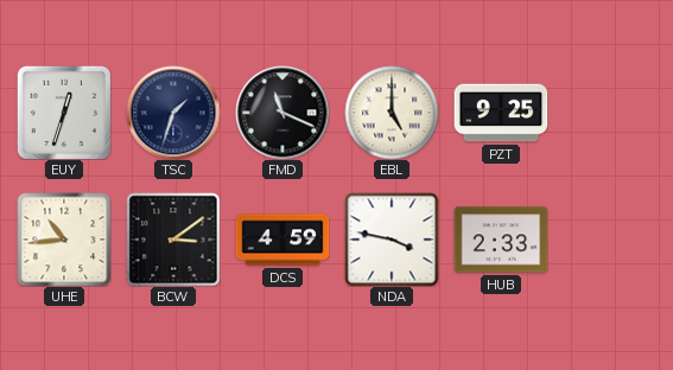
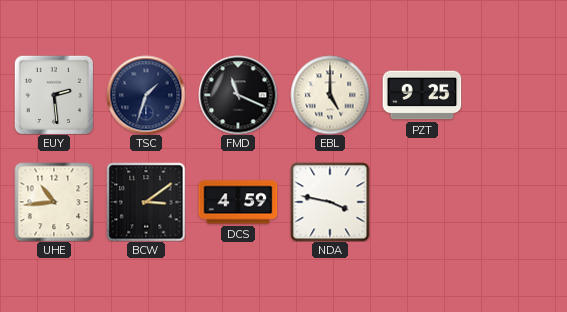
EUY: 12:33 -> 2:29 (54, 95)
HUB: 2:33 -> none (501, 240)
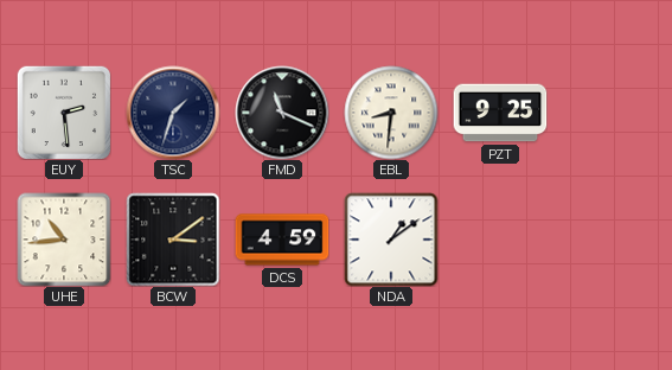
EBL: 5:00 -> 8:31 (391, 113)
NDA: 3:47 -> 1:09 (391, 240)
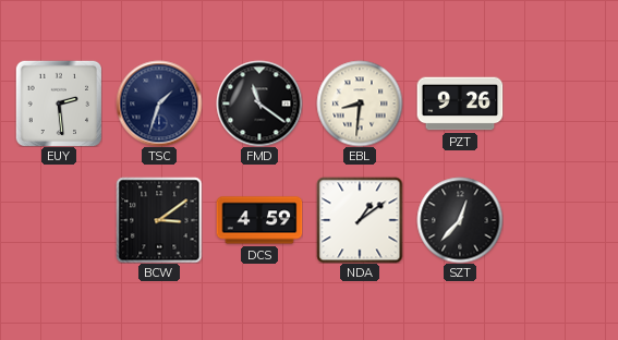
FMD: 11:19 -> 11:21 (259, 104)
PZT: 9:25 -> 9:26 (460, 104)
UHE: 10:44 -> none (64, 240)
SZT: none -> 12:37 (460, 220)
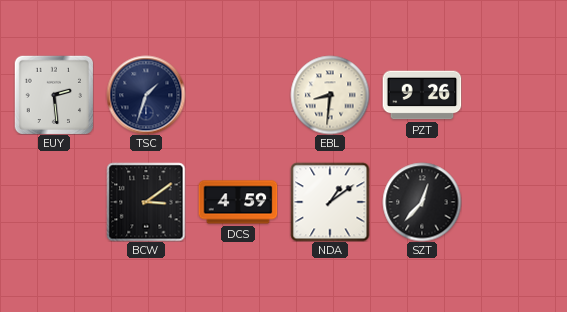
FMD: 11:21 -> none (259, 104)
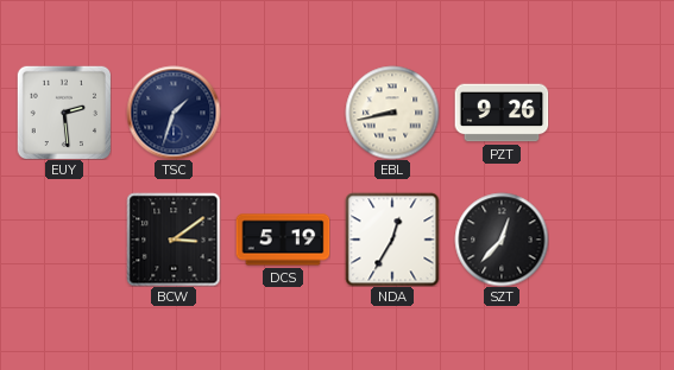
EBL: 8:31 -> 8:43 (392, 113)
DCS: 4:59 -> 5:19 (283, 240)
NDA: 1:09 -> 12:35 (392, 240)
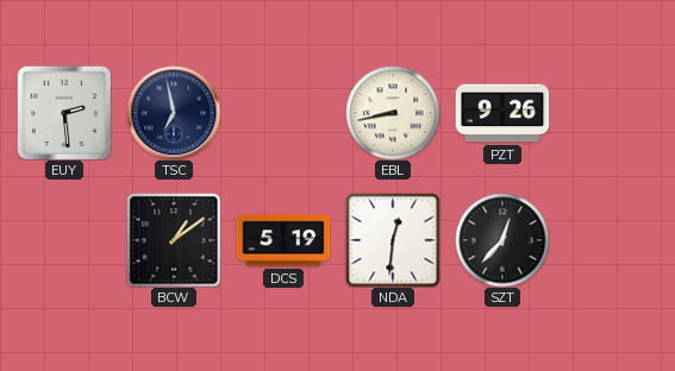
TSC: 1:33 -> 6:58 (174, 113)
BCW: 3:09 -> 1:09 (174, 240)
NDA: 12:35 -> 12:31 (393, 240)
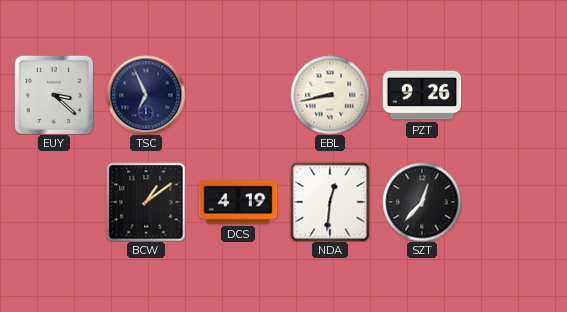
EUY: 2:29 -> 3:22 (54, 95)
TSC: 6:58 -> 6:56 (146, 95)
DCS: 5:19 -> 4:19 (238, 202)
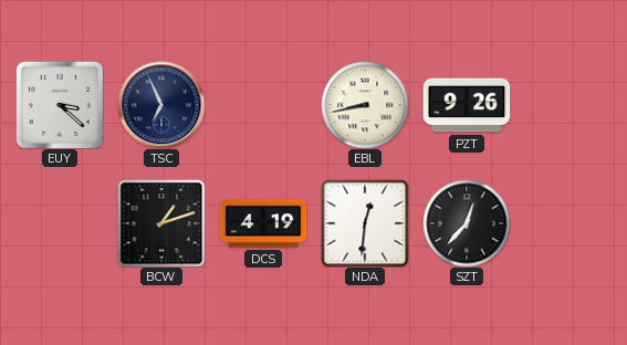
BCW: 1:09 -> 1:12 (161, 223)
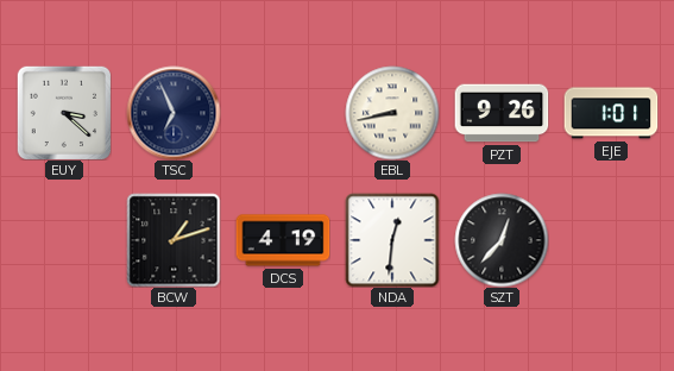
EJE: none -> 1:01 (611, 113)
